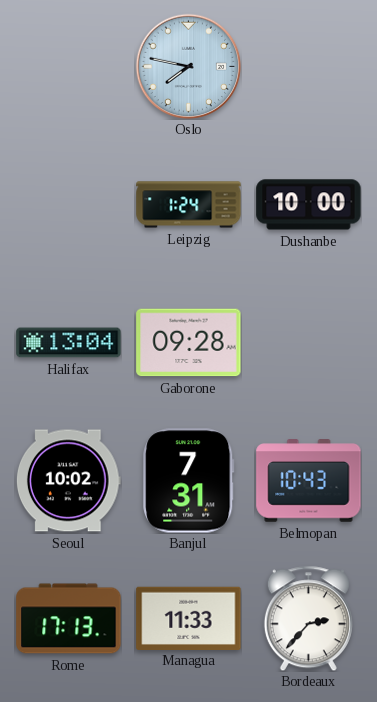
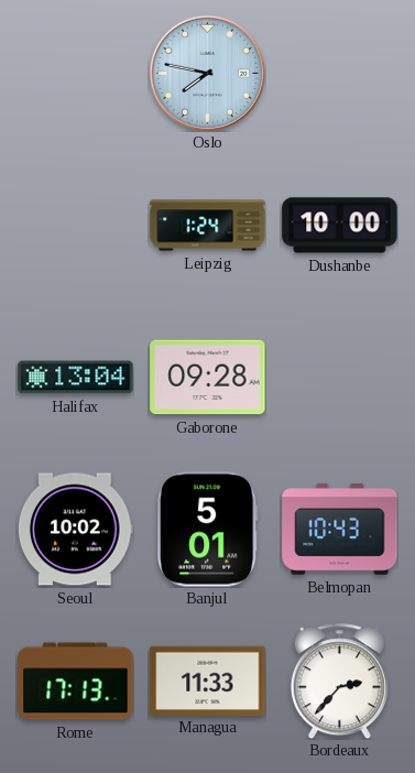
Banjul: 7:31 -> 5:01 (208, 530)
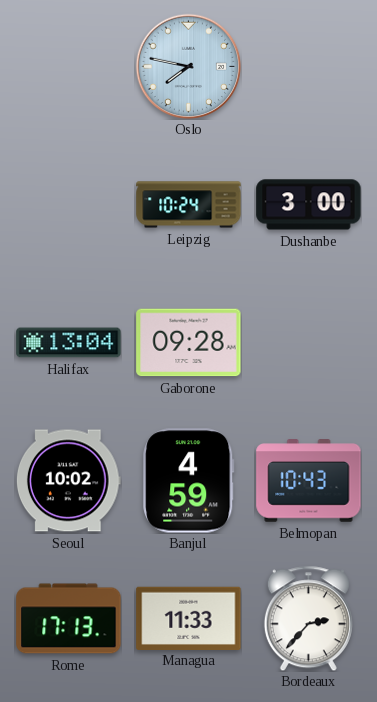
Leipzig: 1:24 -> 10:24 (189, 205)
Dushanbe: 10:00 -> 3:00 (309, 205)
Banjul: 5:01 -> 4:59 (189, 481)
